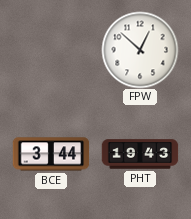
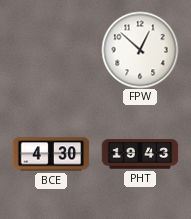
BCE: 3:44 -> 4:30 (51, 154)
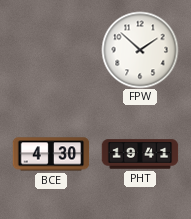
FPW: 12:52 -> 1:52 (140, 50)
PHT: 19:43 -> 19:41 (140, 154)
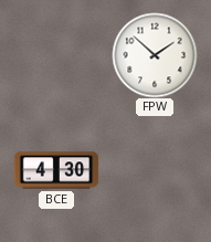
PHT: 19:41 -> none (140, 154)
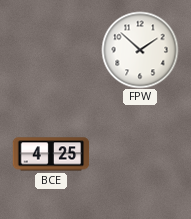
BCE: 4:30 -> 4:25 (51, 154)
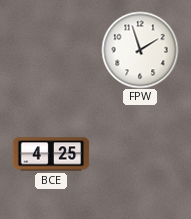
FPW: 1:52 -> 1:57 (140, 50)
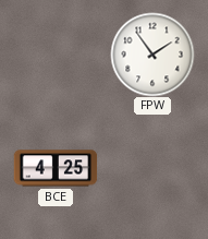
FPW: 1:57 -> 1:54 (152, 55)
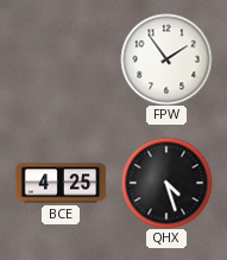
QHX: none -> 4:27 (166, 183)
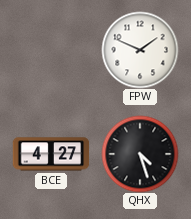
FPW: 1:54 -> 1:49 (140, 50)
BCE: 4:25 -> 4:27 (51, 154)
